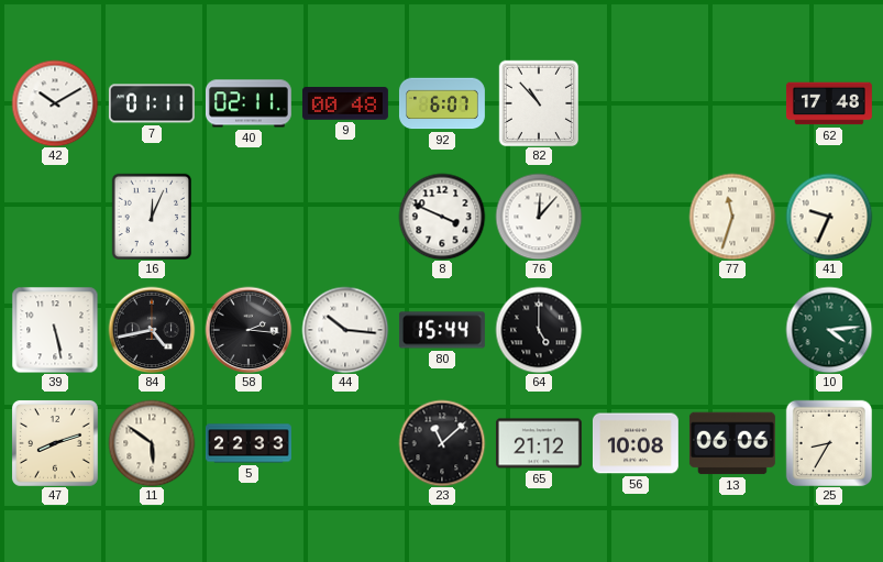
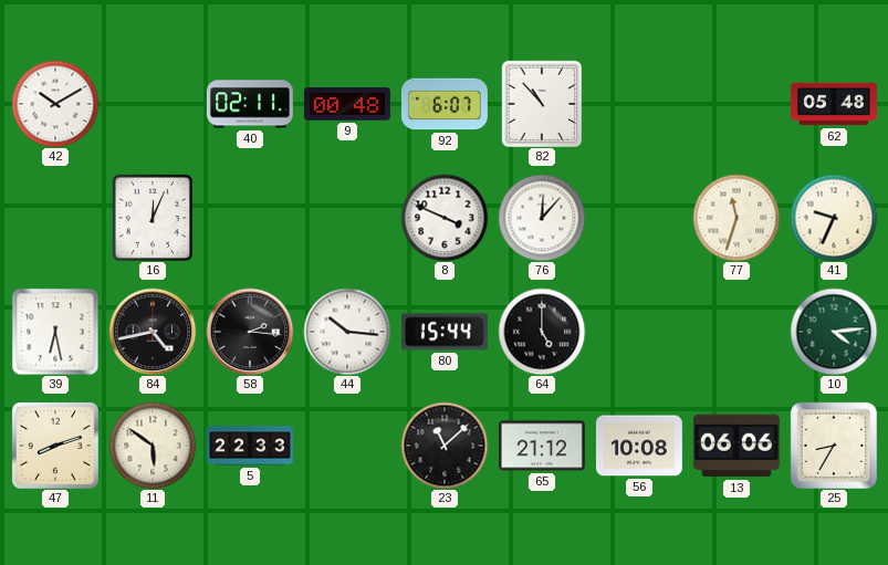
7: 01:11 -> none (152, 103)
62: 17:48 -> 05:48 (834, 104)
39: 5:28 -> 6:28 (55, 332)
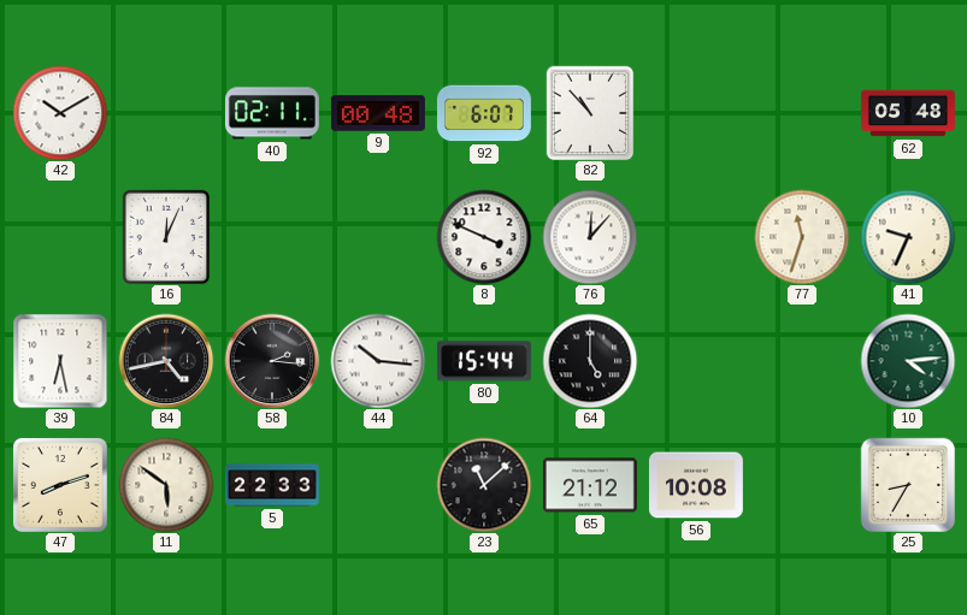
13: 06:06 -> none (736, 446)
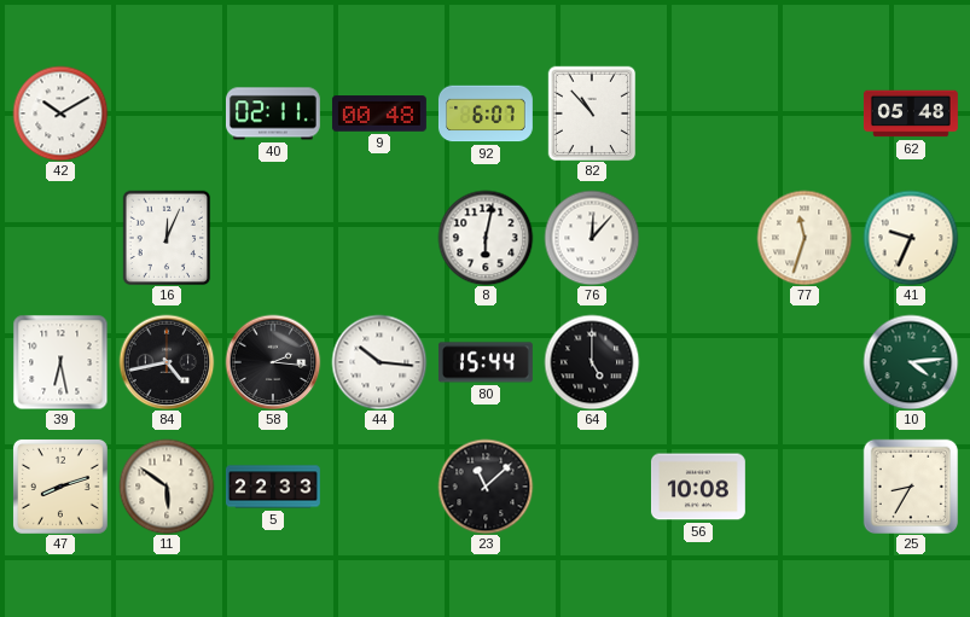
8: 3:49 -> 6:02 (486, 238)
65: 21:12 -> none (590, 485)
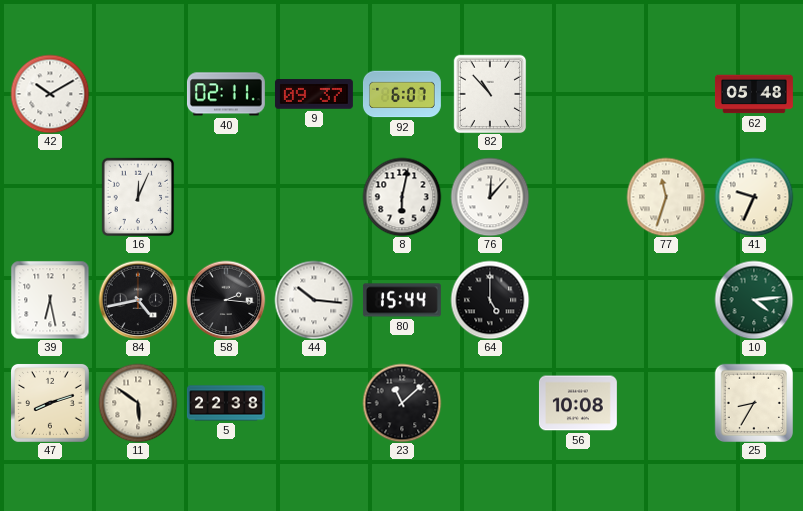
9: 00:48 -> 09:37 (314, 94)
5: 22:33 -> 22:38 (226, 403)
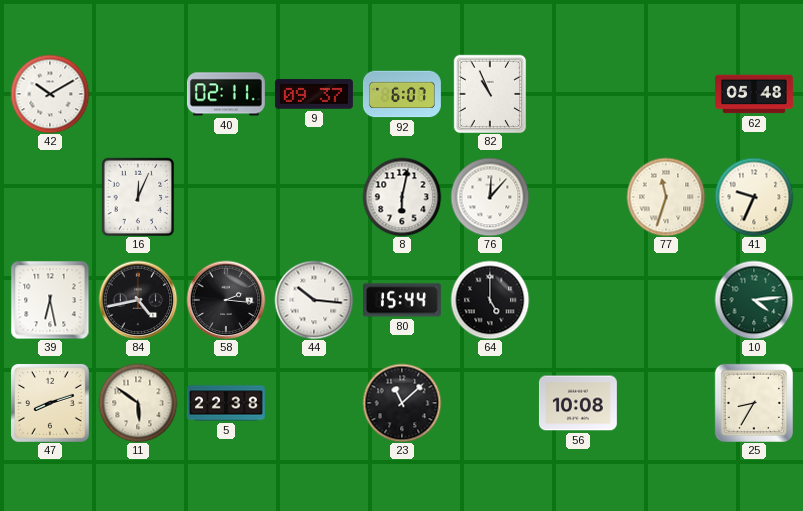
82: 10:53 -> 10:56 (490, 94)
